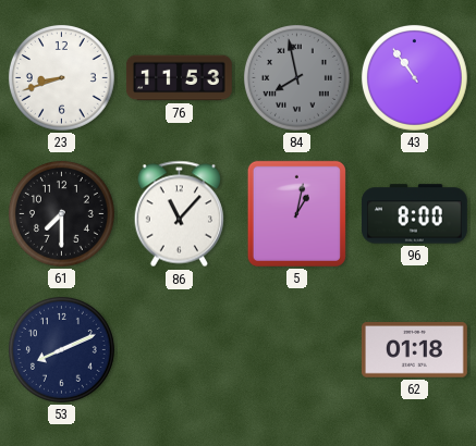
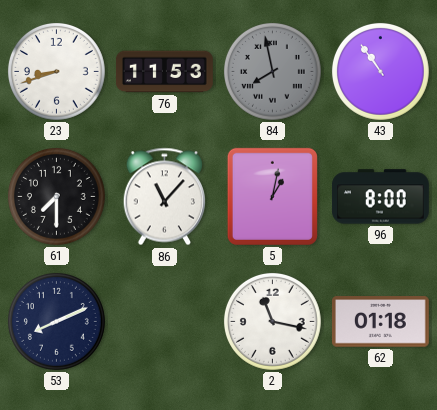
2: none -> 11:17 (272, 321)
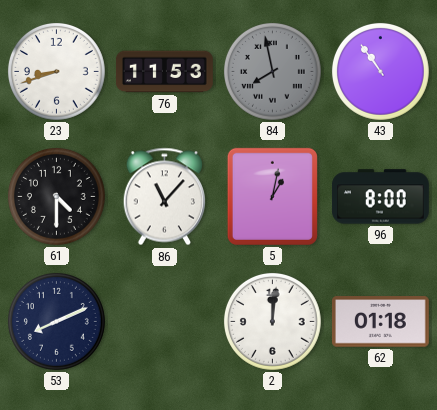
61: 7:30 -> 4:30 (56, 196)
2: 11:17 -> 12:01 (272, 321)
